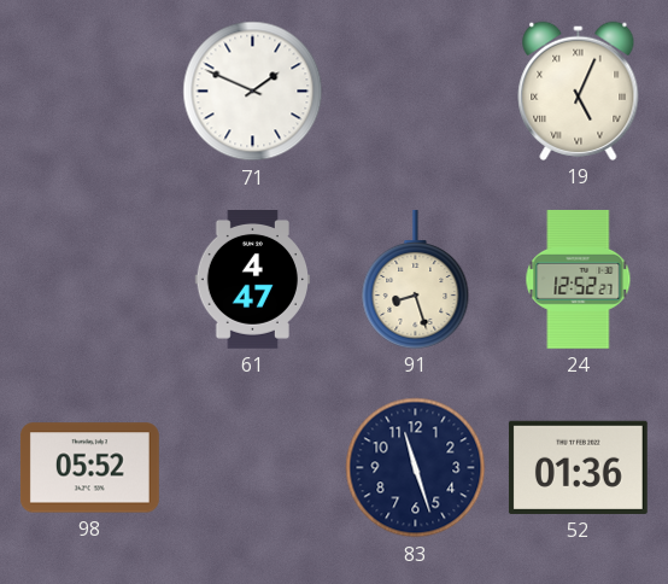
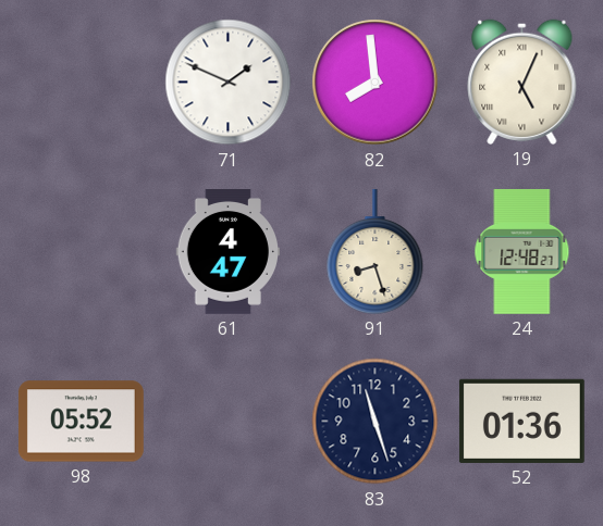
82: none -> 7:59 (376, 83)
24: 12:52 -> 12:48 (522, 251)
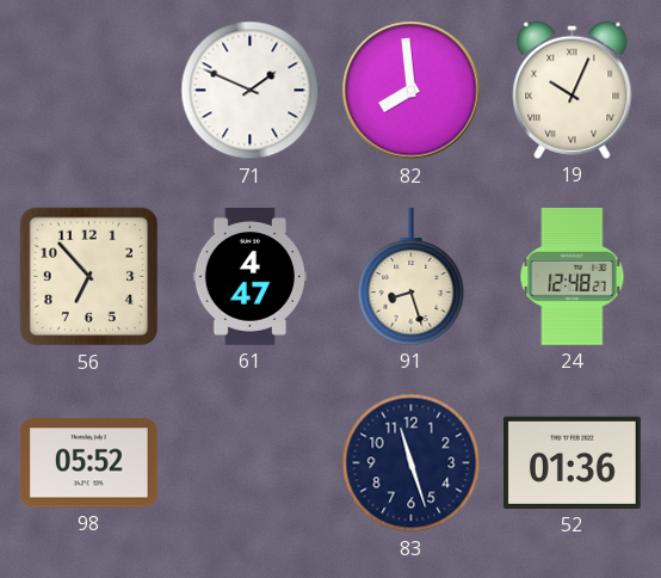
19: 5:04 -> 10:04 (573, 90)
56: none -> 6:53 (89, 277)
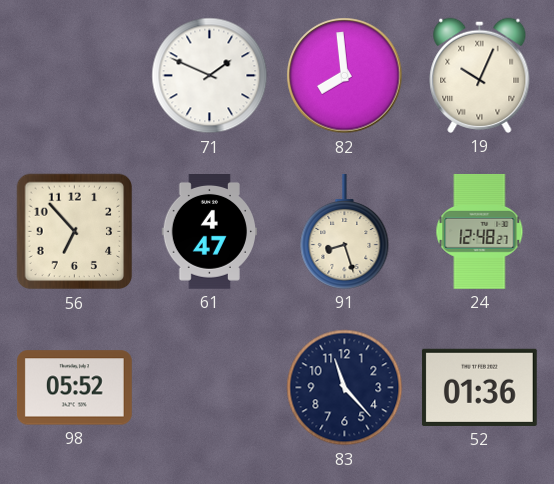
83: 11:27 -> 11:23 (345, 388)
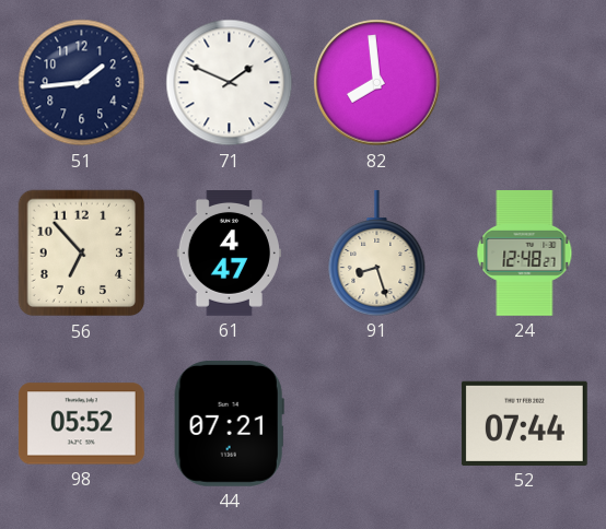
51: none -> 1:44 (82, 83)
19: 10:04 -> none (480, 75)
44: none -> 07:21 (229, 423)
83: 11:23 -> none (345, 388)
52: 01:36 -> 07:44 (524, 423)
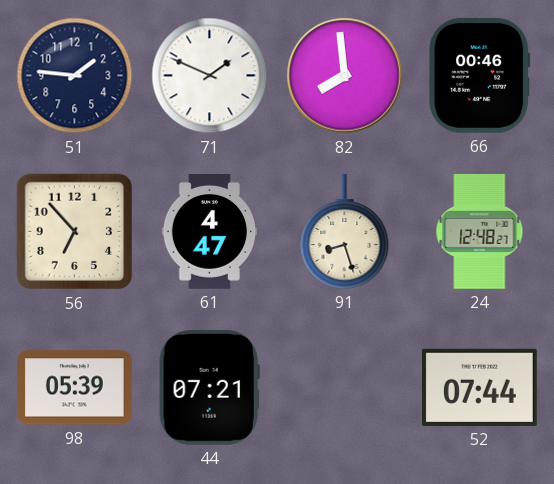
51: 1:44 -> 1:46 (75, 76)
66: none -> 00:46 (480, 75)
98: 05:52 -> 05:39 (74, 388)
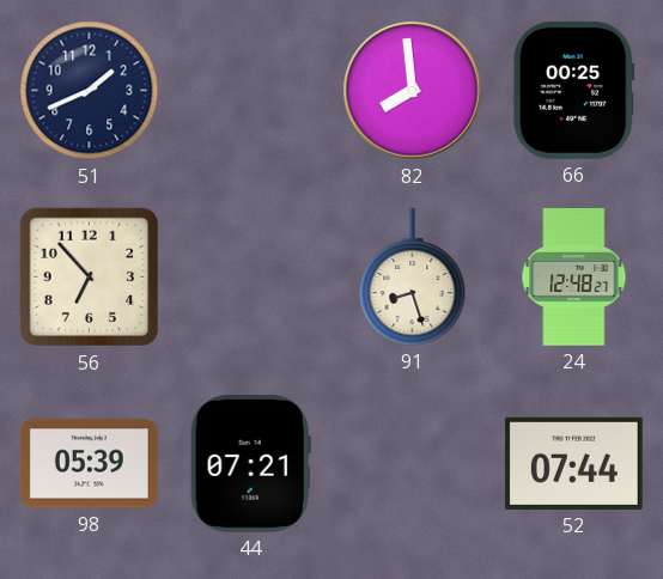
51: 1:46 -> 1:41 (90, 91)
71: 1:49 -> none (210, 76)
66: 00:46 -> 00:25 (574, 90)
61: 4:47 -> none (210, 232)
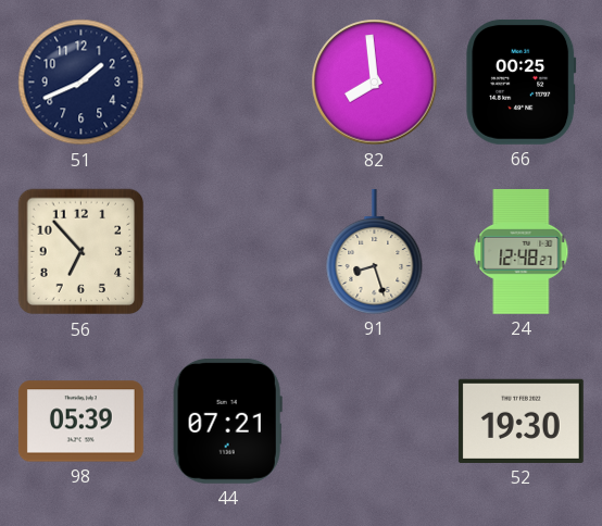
52: 07:44 -> 19:30 (521, 421)
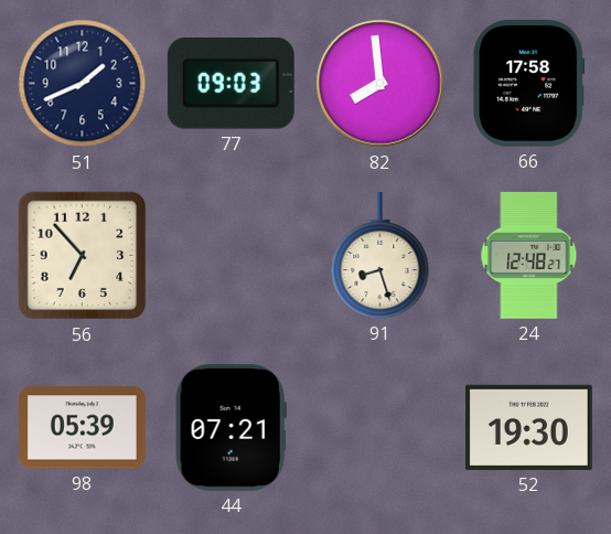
77: none -> 09:03 (231, 84)
66: 00:25 -> 17:58 (529, 83)
